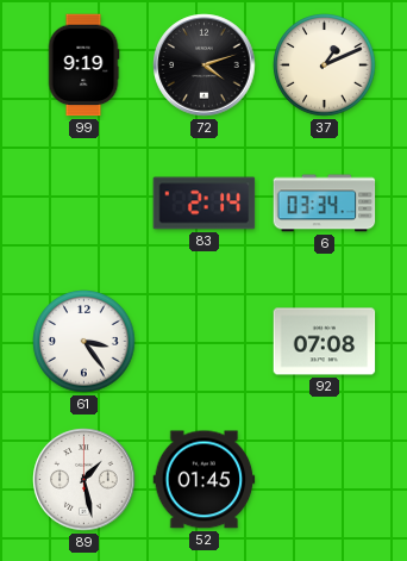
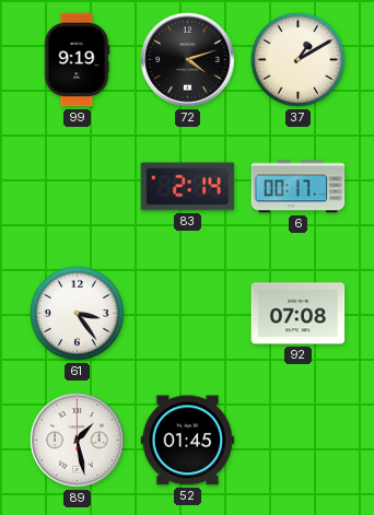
37: 1:11 -> 1:10 (299, 60)
6: 03:34 -> 00:17 (299, 187)
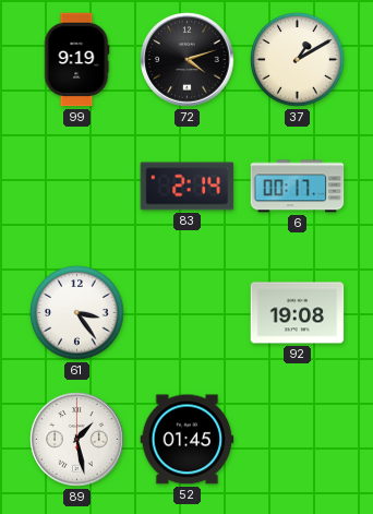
92: 07:08 -> 19:08 (298, 313)
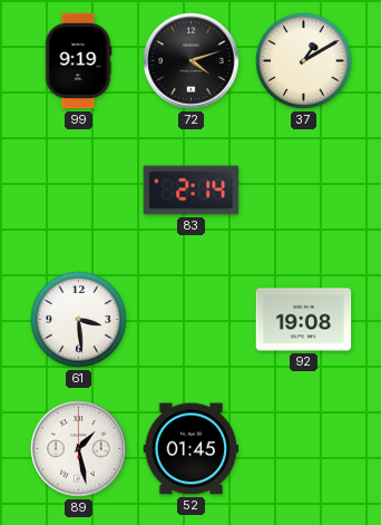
6: 00:17 -> none (298, 187)
61: 3:24 -> 3:29 (79, 320)
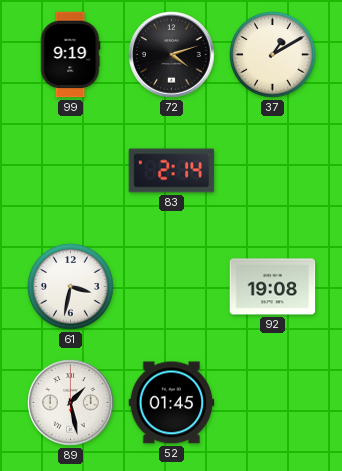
61: 3:29 -> 3:32 (71, 287)
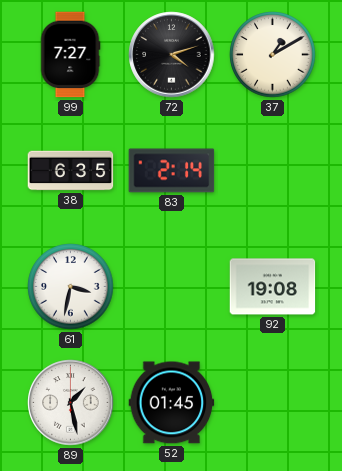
99: 9:19 -> 7:27 (70, 55)
38: none -> 6:35 (71, 171)
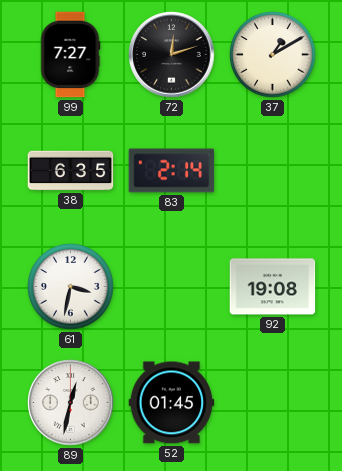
72: 4:12 -> 12:12 (172, 55)
89: 1:28 -> 12:32 (71, 403)
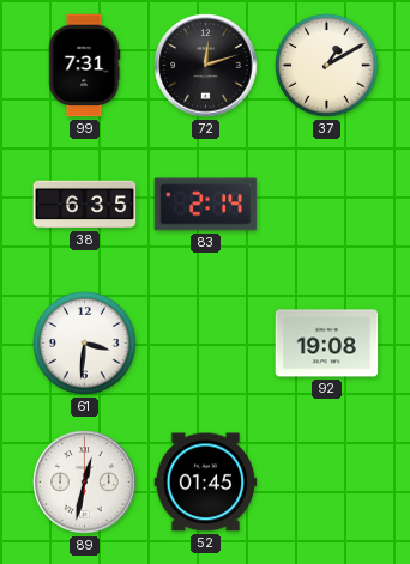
99: 7:27 -> 7:31 (84, 66)
61: 3:32 -> 3:31 (85, 344)
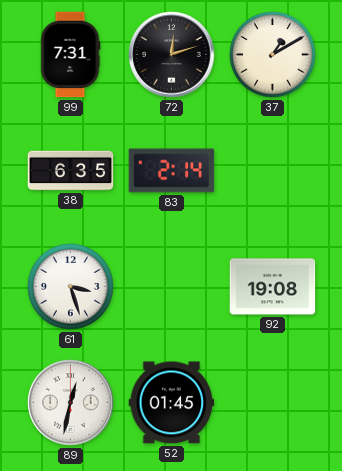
61: 3:31 -> 3:27 (71, 287)
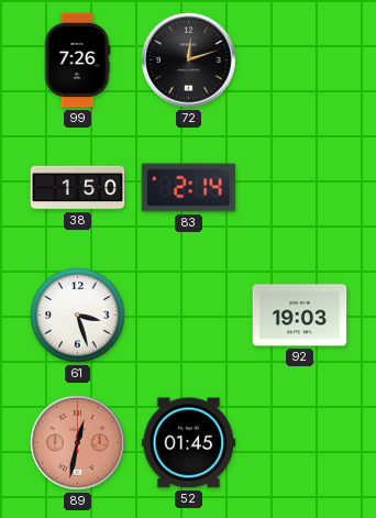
99: 7:31 -> 7:26 (77, 60)
37: 1:10 -> none (273, 55)
38: 6:35 -> 1:50 (78, 188)
92: 19:08 -> 19:03 (300, 316)
89 dial: white -> salmon (78, 443)
